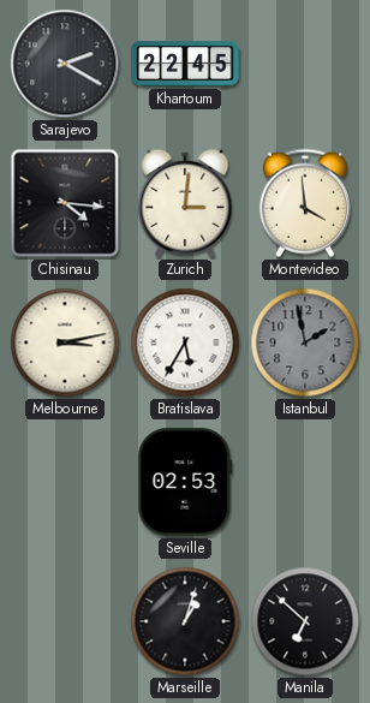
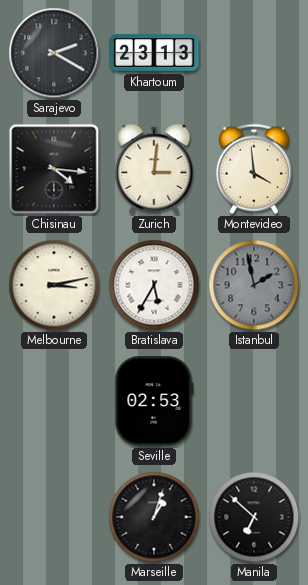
Khartoum: 22:45 -> 23:13 (154, 53)
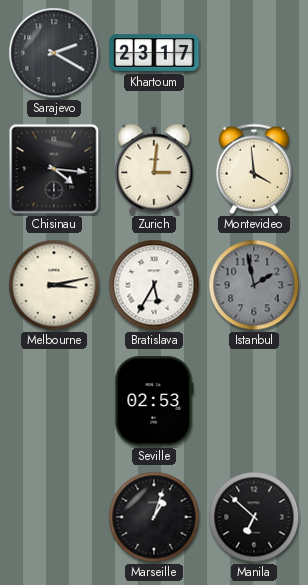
Khartoum: 23:13 -> 23:17 (154, 53)
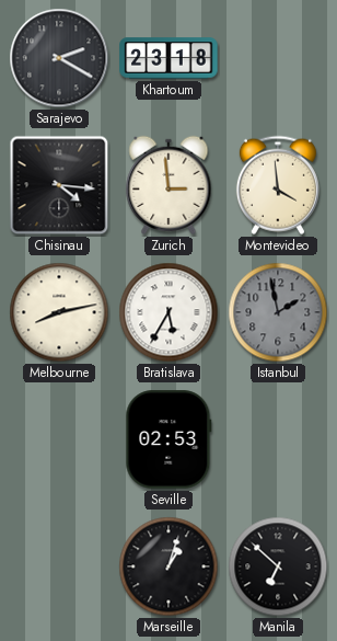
Khartoum: 23:17 -> 23:18 (168, 58)
Zurich: 3:01 -> 2:59 (168, 185)
Melbourne: 3:13 -> 8:13 (59, 312)
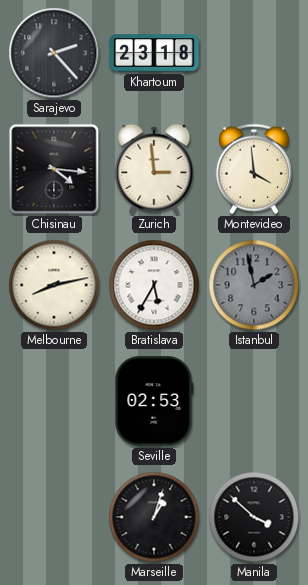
Sarajevo: 2:20 -> 2:23 (54, 53)
Manila: 6:52 -> 3:52 (254, 517)
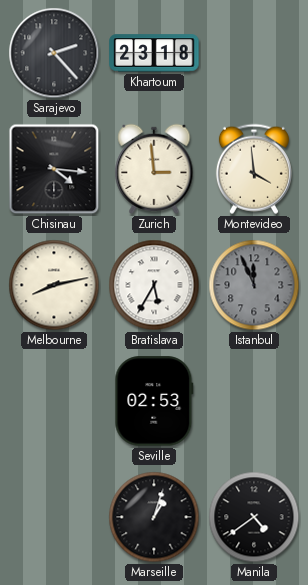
Istanbul: 1:58 -> 11:56 (254, 285)
Manila: 3:52 -> 4:39 (254, 517)
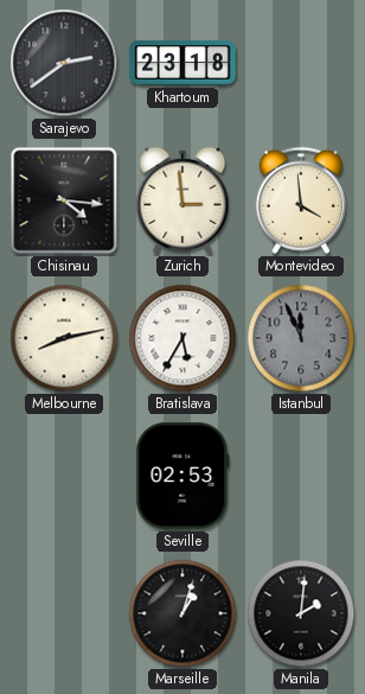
Sarajevo: 2:23 -> 2:39 (64, 63)
Manila: 4:39 -> 2:01 (301, 613)
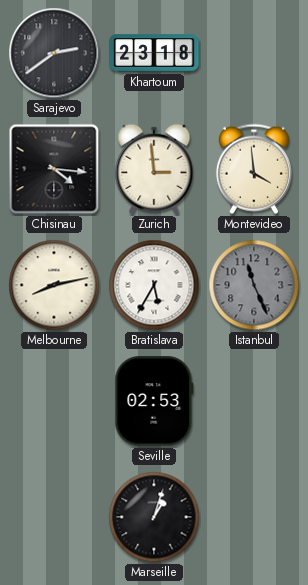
Istanbul: 11:56 -> 11:26 (254, 285)
Manila: 2:01 -> none (301, 613)
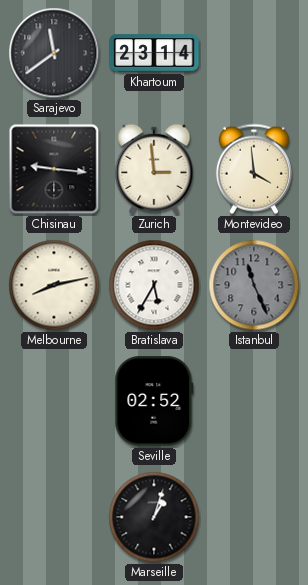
Sarajevo: 2:39 -> 11:39 (54, 53)
Khartoum: 23:18 -> 23:14 (154, 53)
Chisinau: 4:16 -> 9:16 (54, 169)
Seville: 02:53 -> 02:52 (154, 401)
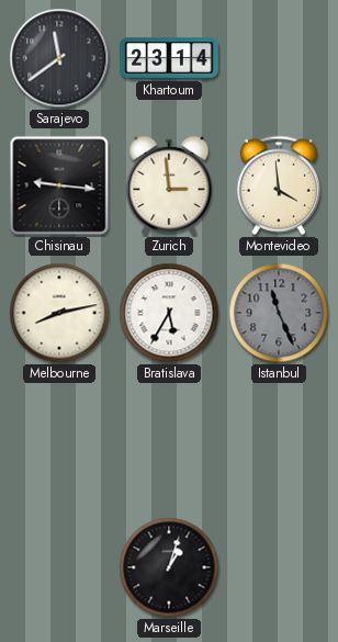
Seville: 02:52 -> none (154, 401)
